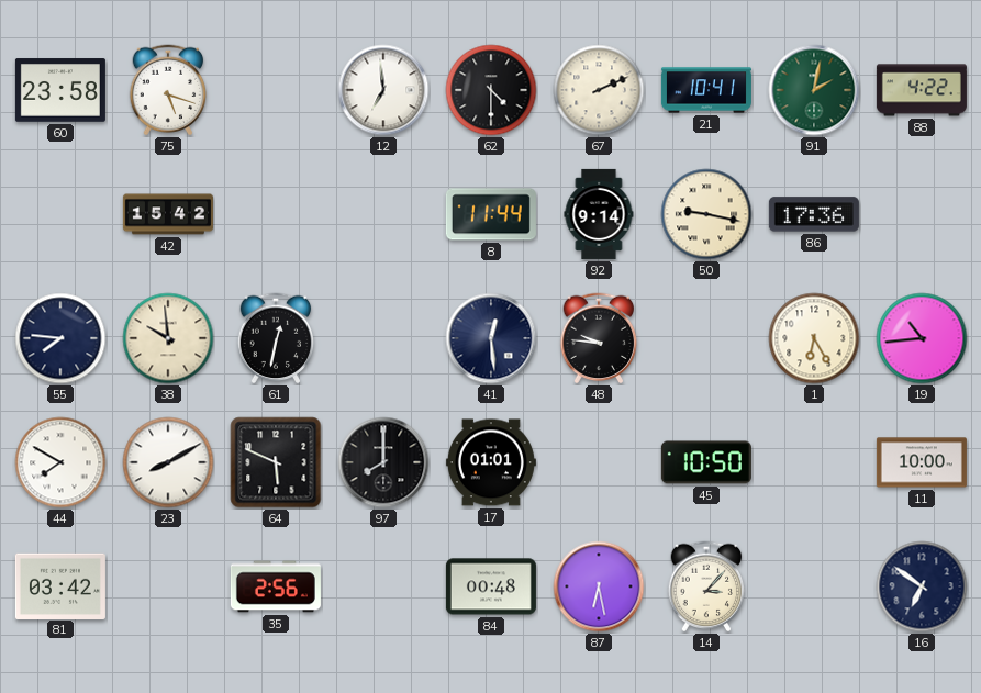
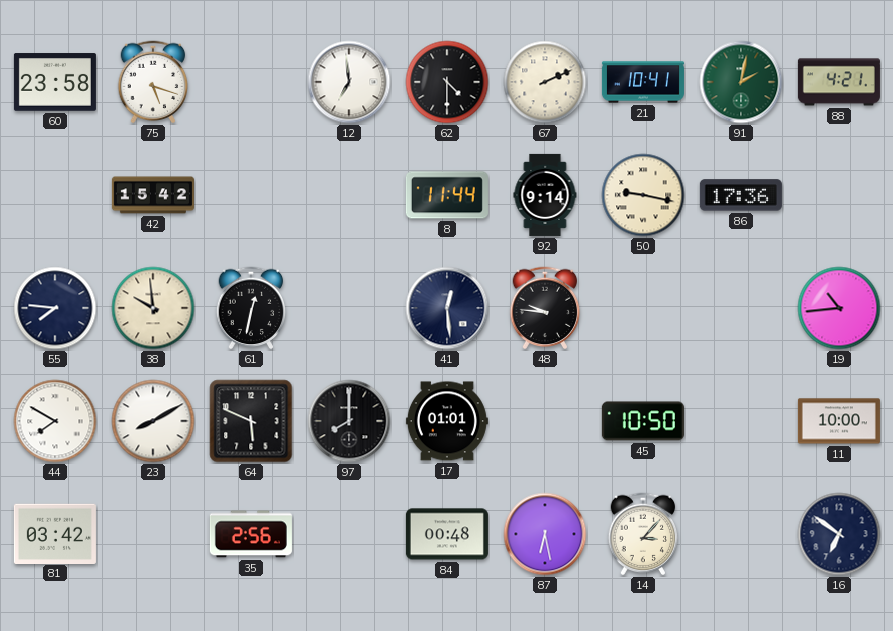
88: 4:22 -> 4:21 (839, 82)
1: 6:25 -> none (814, 338)
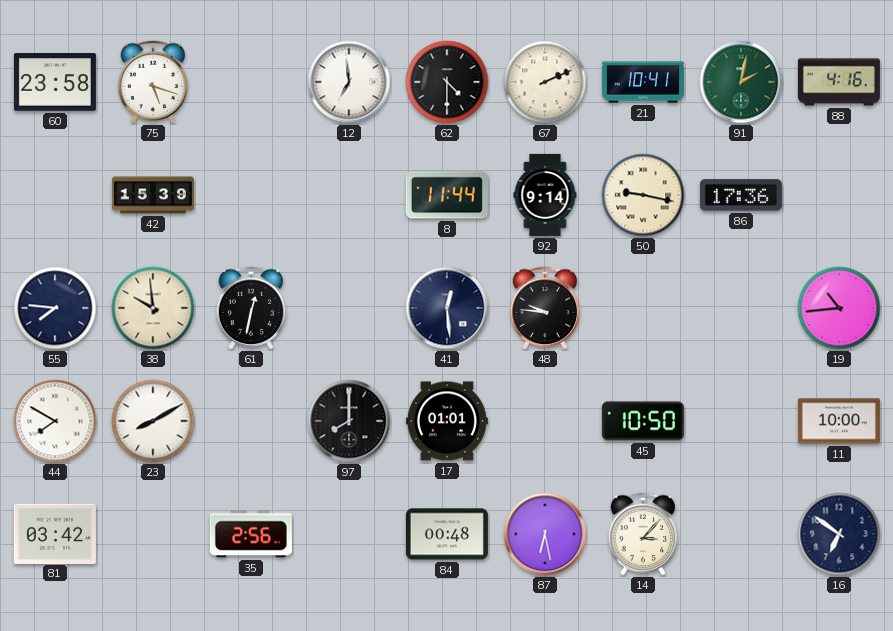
88: 4:21 -> 4:16 (839, 82)
42: 15:42 -> 15:39 (153, 195)
64: 5:49 -> none (251, 421)
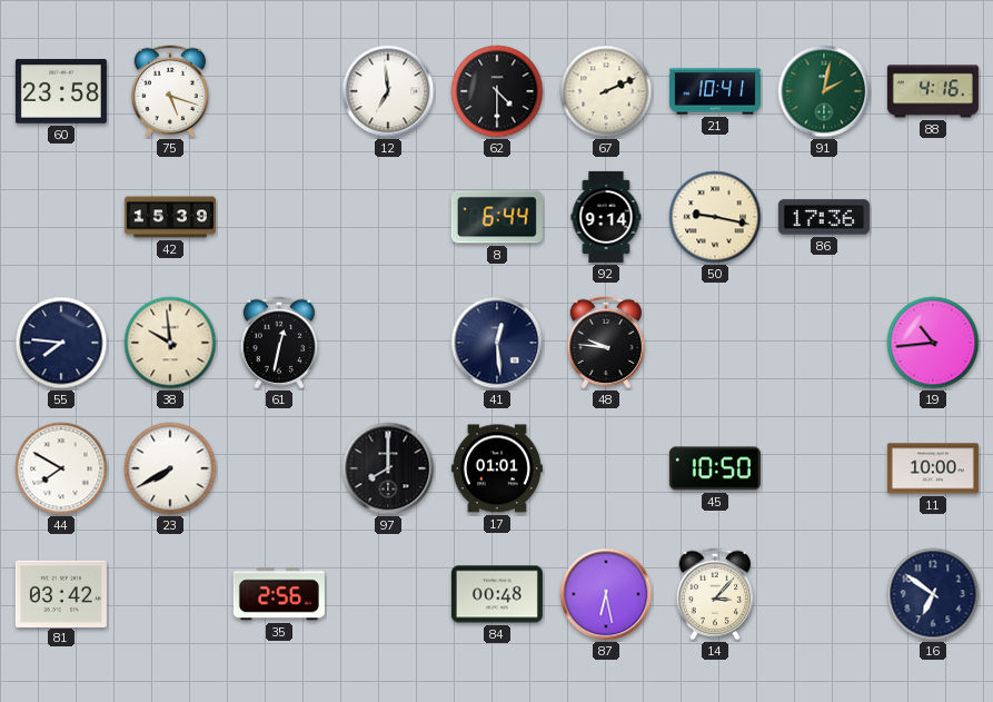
8: 11:44 -> 6:44 (497, 217)
23: 8:10 -> 7:40 (170, 468)
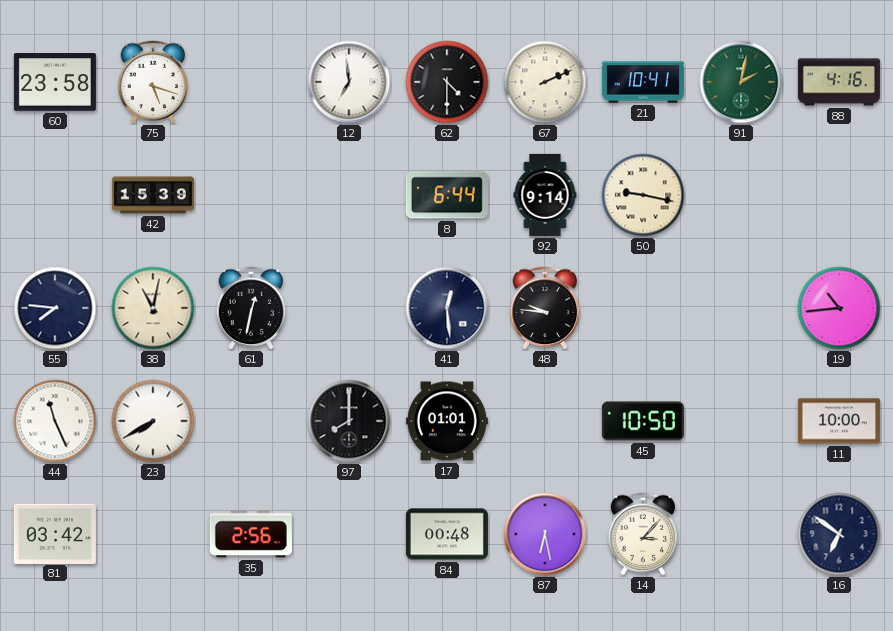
86: 17:36 -> none (824, 217)
38: 9:59 -> 11:02 (153, 308)
44: 7:50 -> 11:26 (55, 421)
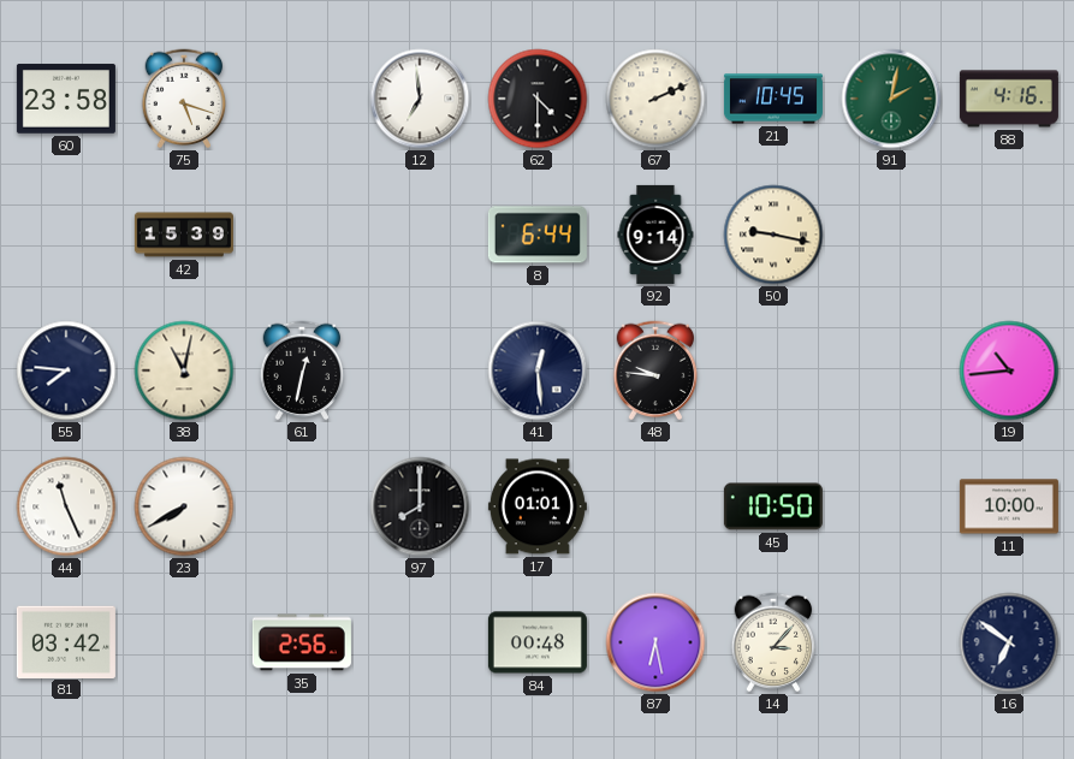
21: 10:41 -> 10:45 (773, 99)
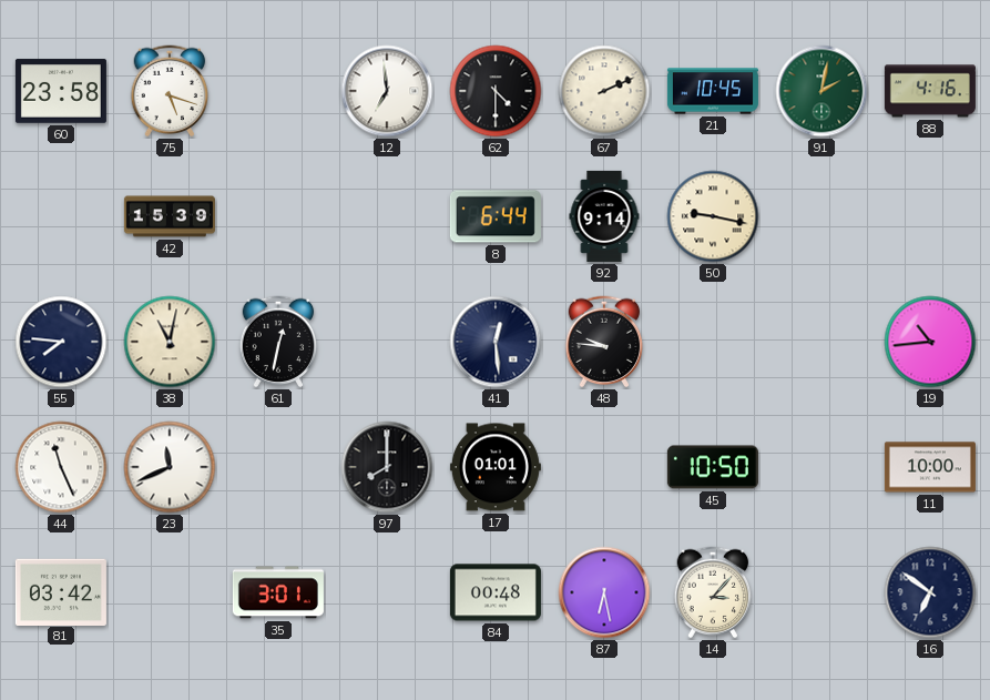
23: 7:40 -> 11:41 (170, 467)
35: 2:56 -> 3:01 (278, 592)
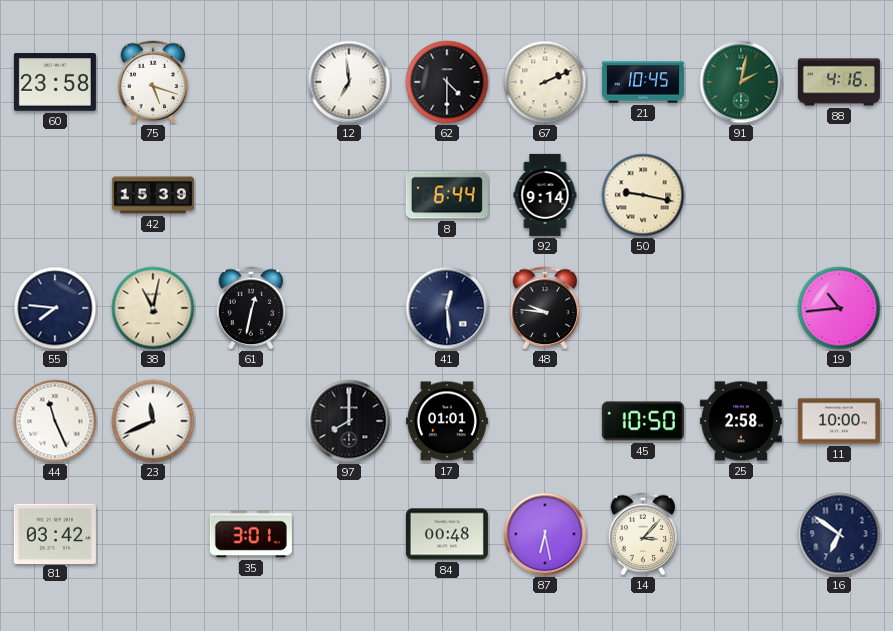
25: none -> 2:58 (741, 421)
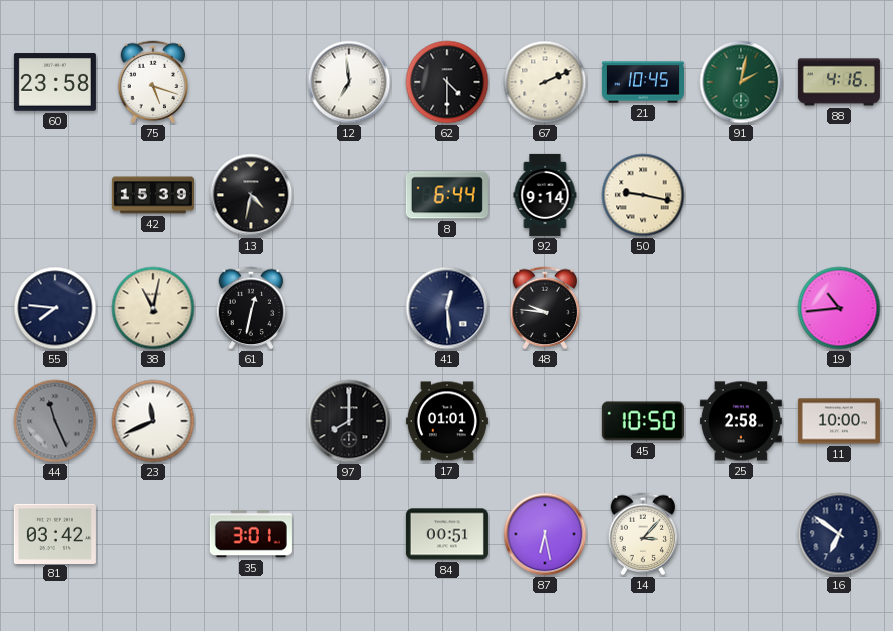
13: none -> 4:32 (251, 195)
44 dial: white -> grey (55, 421)
84: 00:48 -> 00:51 (447, 534)
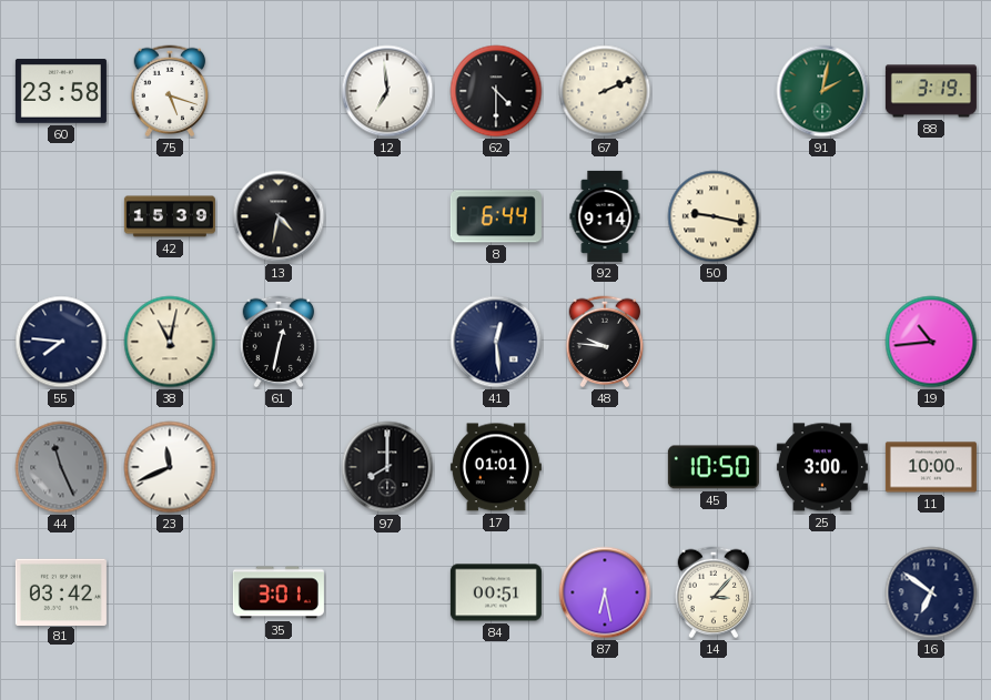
21: 10:45 -> none (643, 82)
88: 4:16 -> 3:19 (931, 91)
25: 2:58 -> 3:00 (822, 467)
